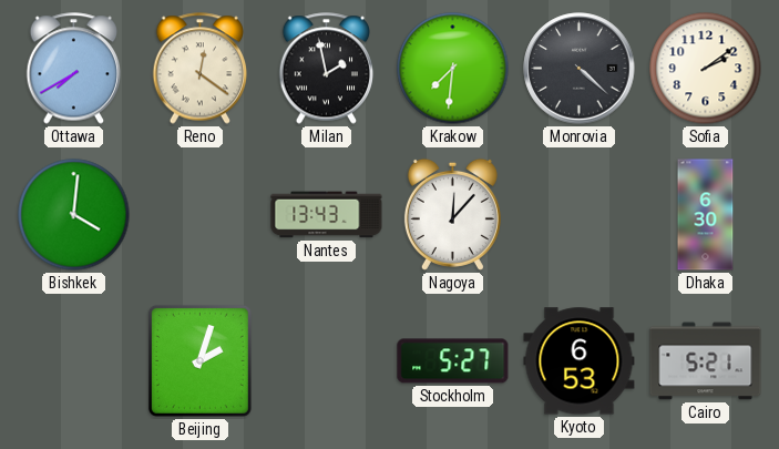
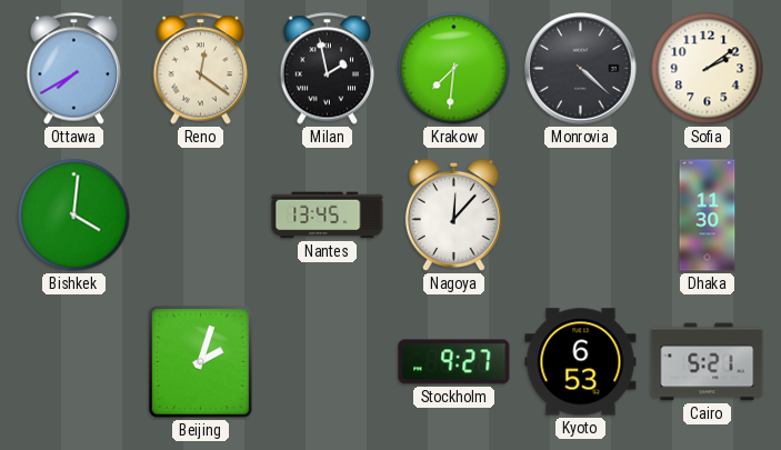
Nantes: 13:43 -> 13:45 (328, 216)
Dhaka: 6:30 -> 11:30 (708, 216)
Stockholm: 5:27 -> 9:27 (454, 362)
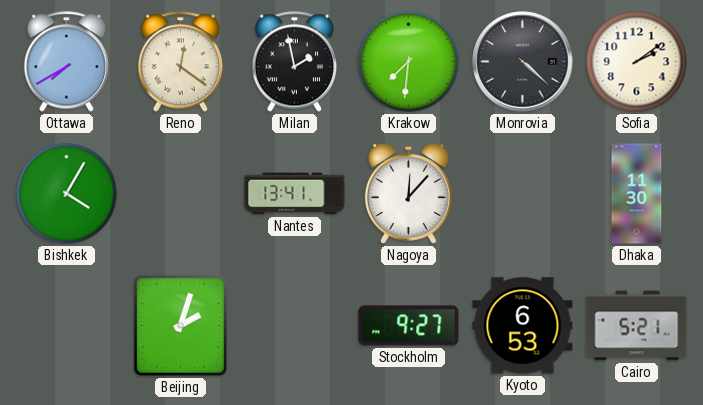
Bishkek: 4:01 -> 4:05 (67, 194)
Nantes: 13:45 -> 13:41 (295, 194)
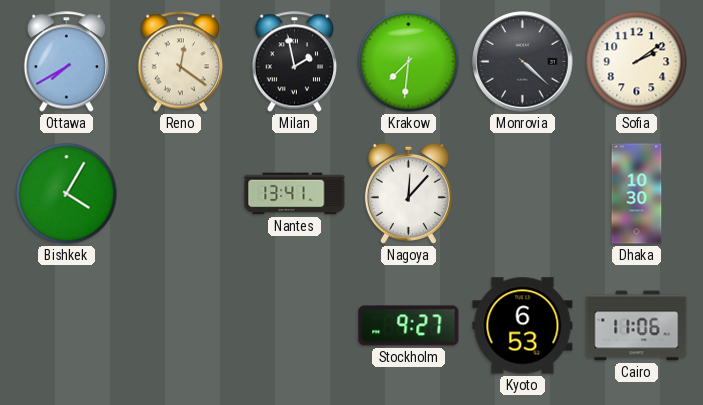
Dhaka: 11:30 -> 10:30 (637, 194)
Beijing: 2:03 -> none (180, 325)
Cairo: 5:21 -> 11:06 (637, 326)
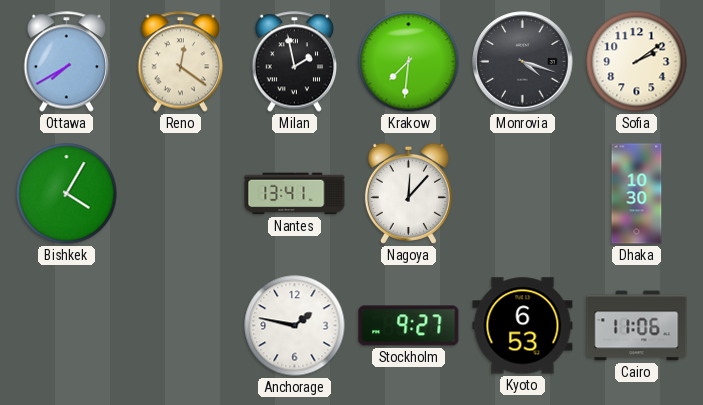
Monrovia: 4:22 -> 4:18 (523, 62)
Anchorage: none -> 1:47 (295, 326)
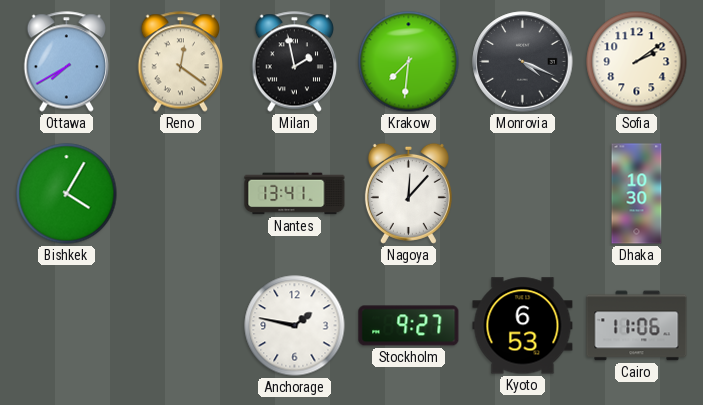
Monrovia: 4:18 -> 4:19 (523, 62)
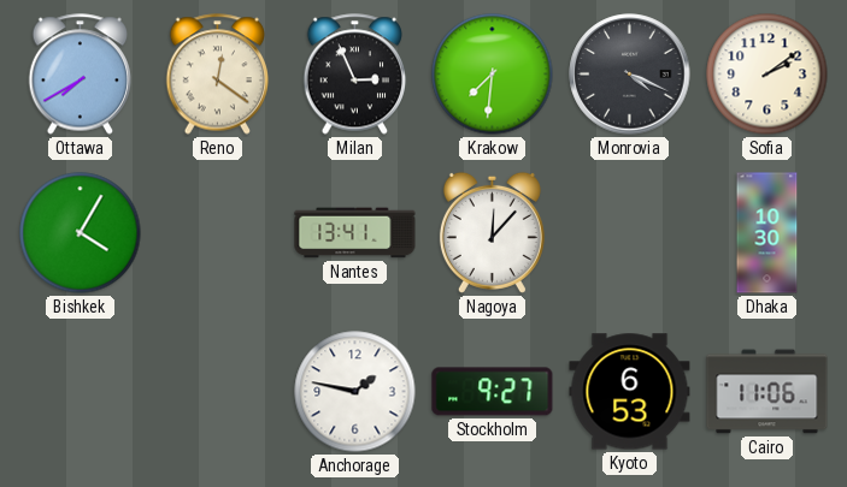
Milan: 1:58 -> 2:56 (355, 75)
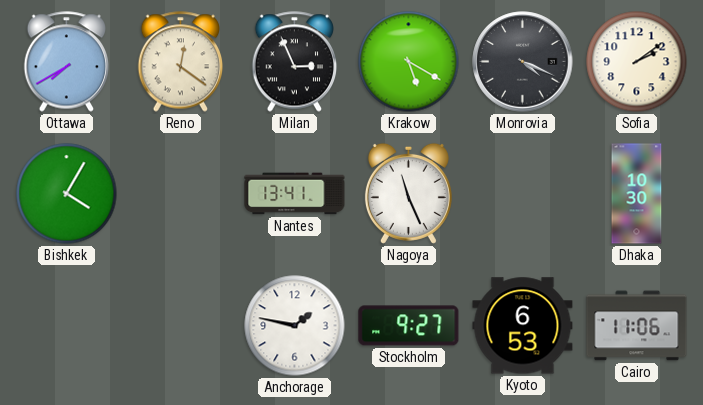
Krakow: 7:31 -> 5:20 (409, 62)
Nagoya: 12:07 -> 11:26 (408, 193)
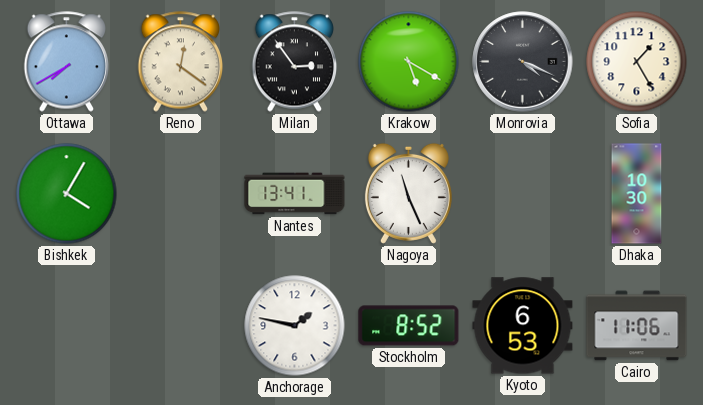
Milan: 2:56 -> 2:54 (295, 62)
Sofia: 2:09 -> 1:25 (637, 62)
Stockholm: 9:27 -> 8:52 (409, 326)
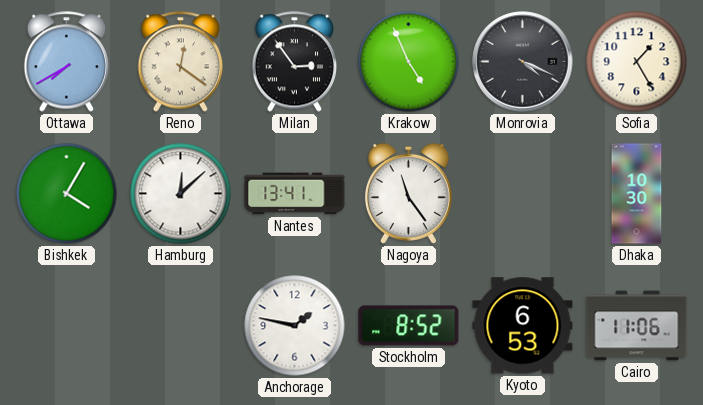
Krakow: 5:20 -> 4:56 (409, 62)
Hamburg: none -> 12:08 (181, 194)
Nagoya: 11:26 -> 11:24 (408, 193)
